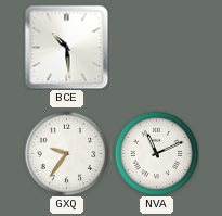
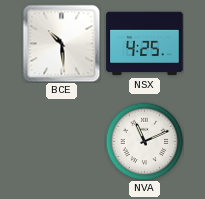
NSX: none -> 4:25 (145, 44)
GXQ: 9:36 -> none (66, 153)
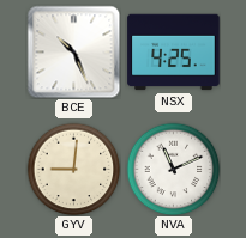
BCE: 10:29 -> 10:26 (73, 51)
GYV: none -> 9:01 (73, 169)
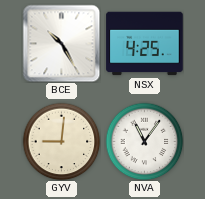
BCE: 10:26 -> 10:25 (61, 43)
NVA: 11:11 -> 11:06 (144, 141)
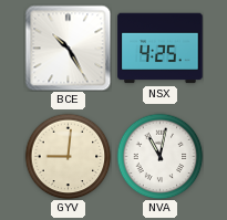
NVA: 11:06 -> 11:02 (159, 156)
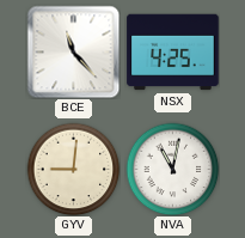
BCE: 10:25 -> 11:23 (73, 51)
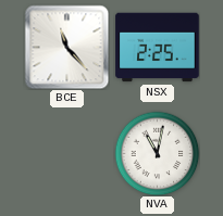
NSX: 4:25 -> 2:25 (158, 48)
GYV: 9:01 -> none (73, 169)
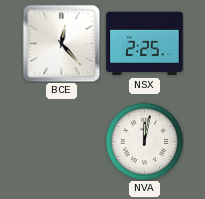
BCE: 11:23 -> 12:23 (61, 43)
NVA: 11:02 -> 12:02 (144, 141)
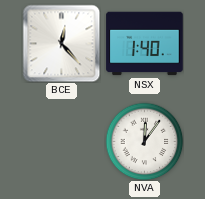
NSX: 2:25 -> 1:40 (145, 44)
NVA: 12:02 -> 12:06 (144, 141)
